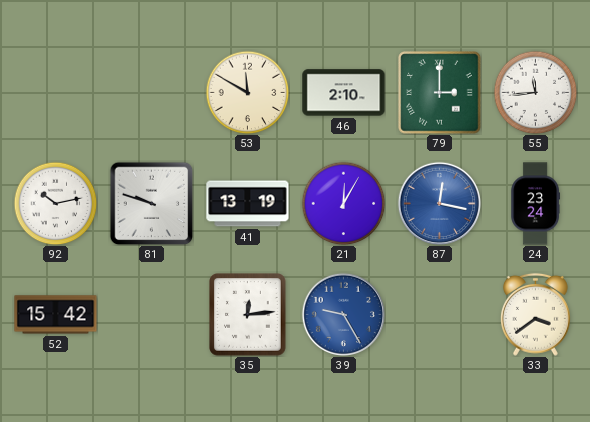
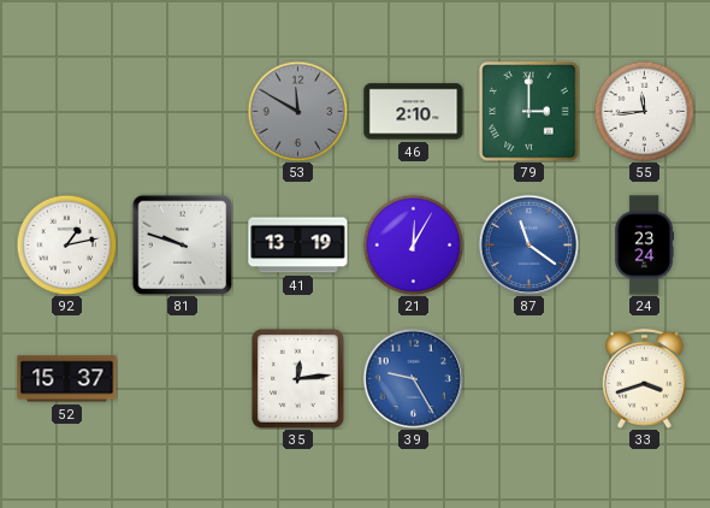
53 dial: cream -> grey (297, 111)
92: 10:13 -> 1:13 (66, 244)
87: 12:17 -> 11:21 (528, 244)
52: 15:42 -> 15:37 (67, 379)
33: 3:39 -> 3:42 (645, 378)
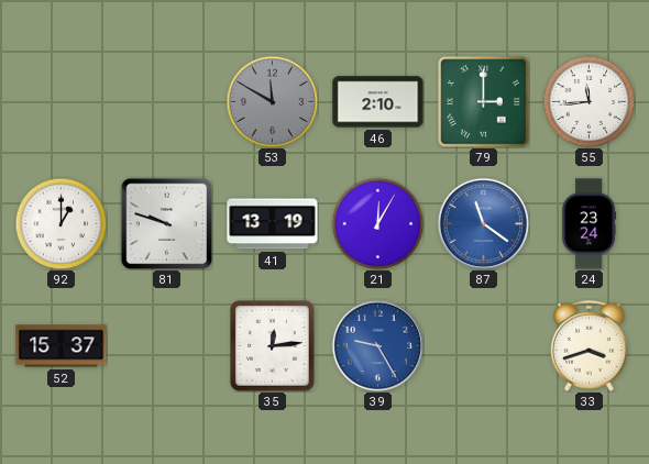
92: 1:13 -> 1:00 (61, 223)
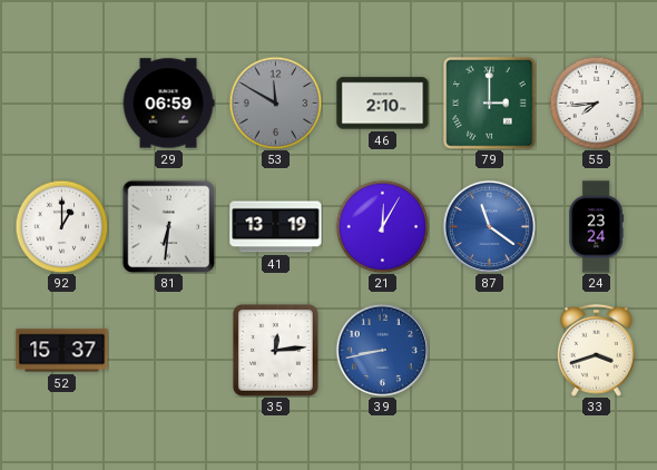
29: none -> 06:59 (168, 104)
55: 11:44 -> 7:44 (596, 102)
81: 9:48 -> 6:31 (168, 226)
39: 9:25 -> 8:43 (382, 350)
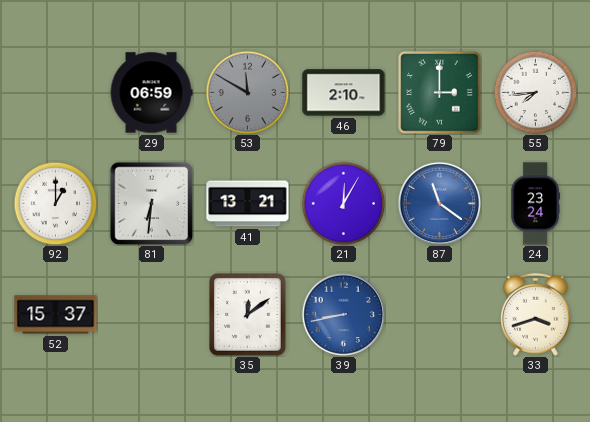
41: 13:19 -> 13:21 (248, 204)
35: 12:14 -> 12:09 (248, 315)
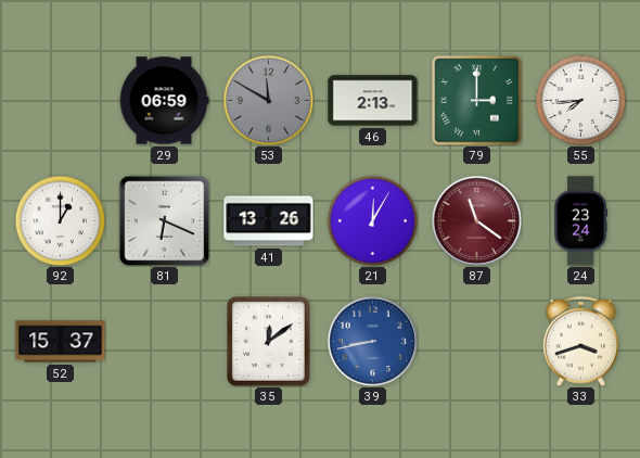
46: 2:10 -> 2:13 (373, 101)
81: 6:31 -> 6:19 (164, 220)
41: 13:21 -> 13:26 (269, 221)
87 dial: blue -> burgundy (476, 220)
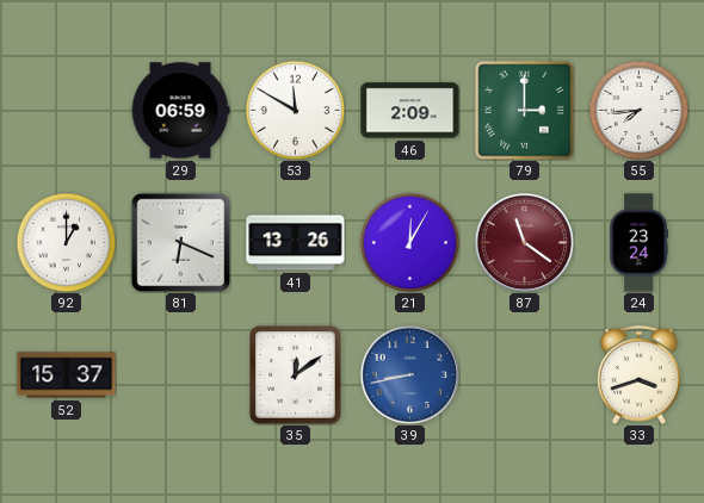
53 dial: grey -> white (295, 110)
46: 2:13 -> 2:09 (410, 111)
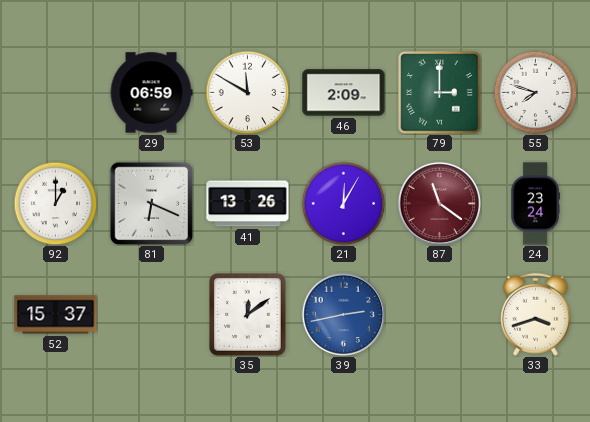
55: 7:44 -> 7:48 (535, 92)
39: 8:43 -> 2:43 (343, 314)
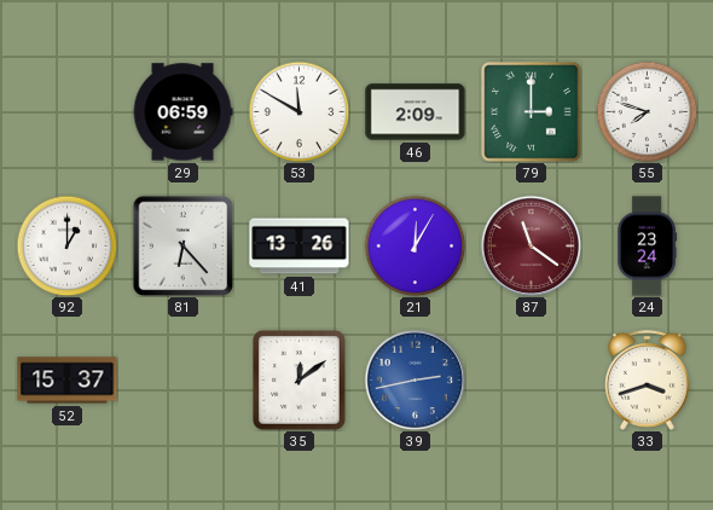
81: 6:19 -> 6:23 (182, 245)
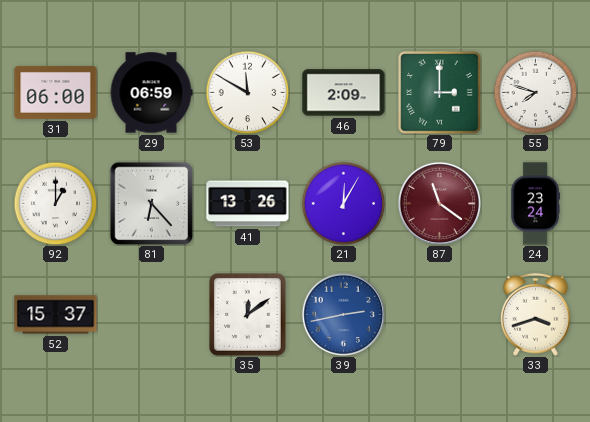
31: none -> 06:00 (56, 92)
